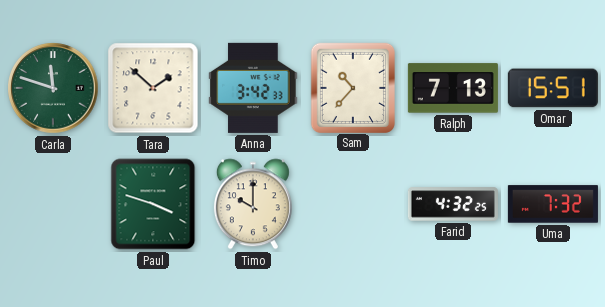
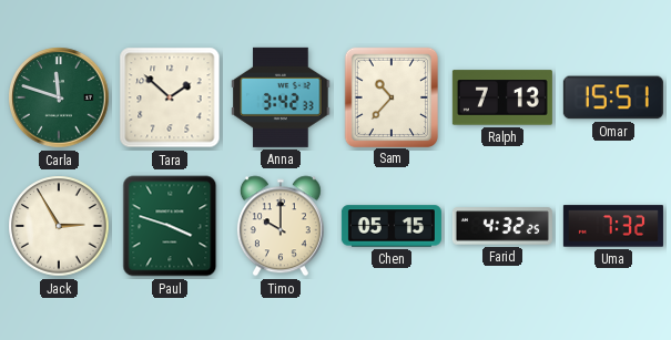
Jack: none -> 2:55 (59, 226)
Chen: none -> 05:15 (392, 226)
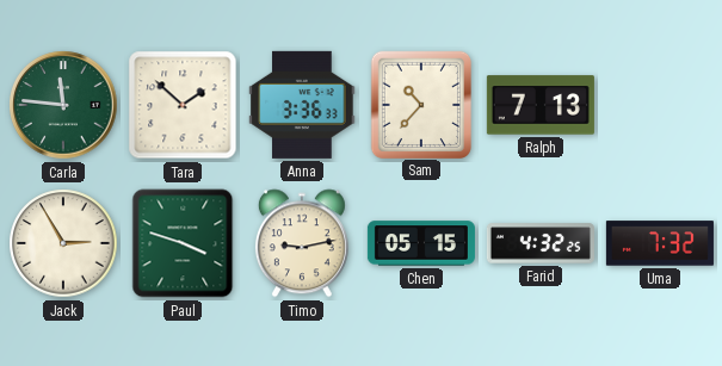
Carla: 11:48 -> 11:46 (63, 105)
Anna: 3:42 -> 3:36 (302, 105)
Omar: 15:51 -> none (613, 97)
Timo: 10:00 -> 9:13 (302, 243)
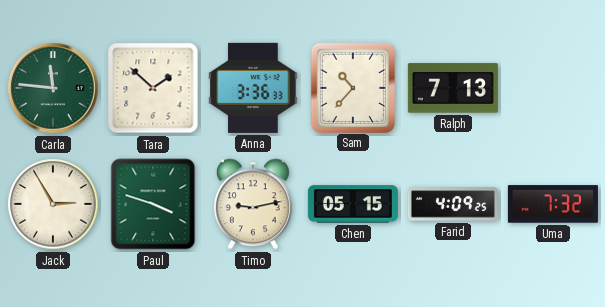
Farid: 4:32 -> 4:09 (453, 204)
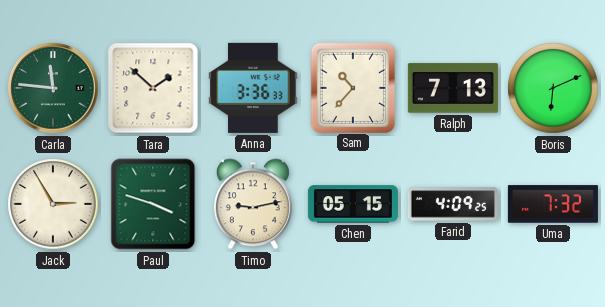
Boris: none -> 6:11 (553, 88)
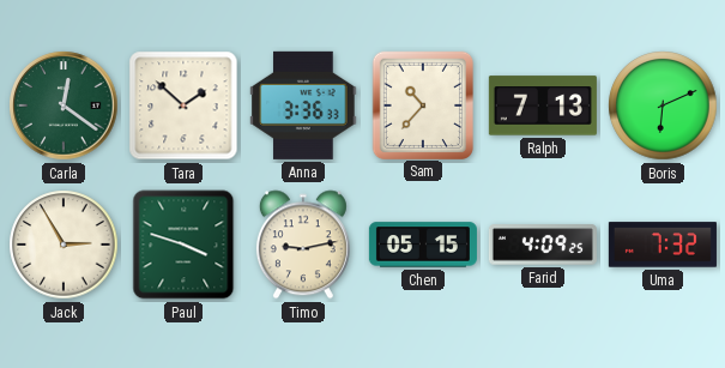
Carla: 11:46 -> 12:21 (64, 105)
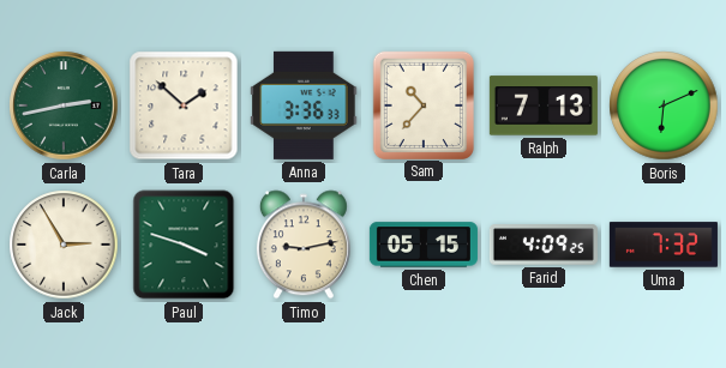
Carla: 12:21 -> 2:43 (64, 105)
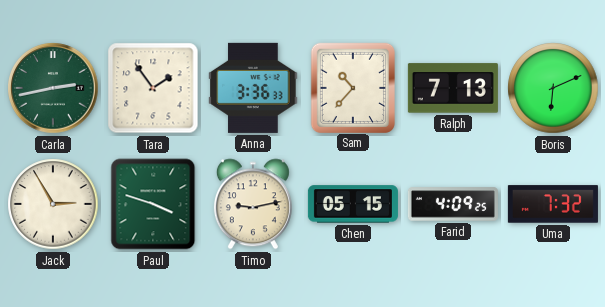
Tara: 1:52 -> 1:54 (153, 88)
